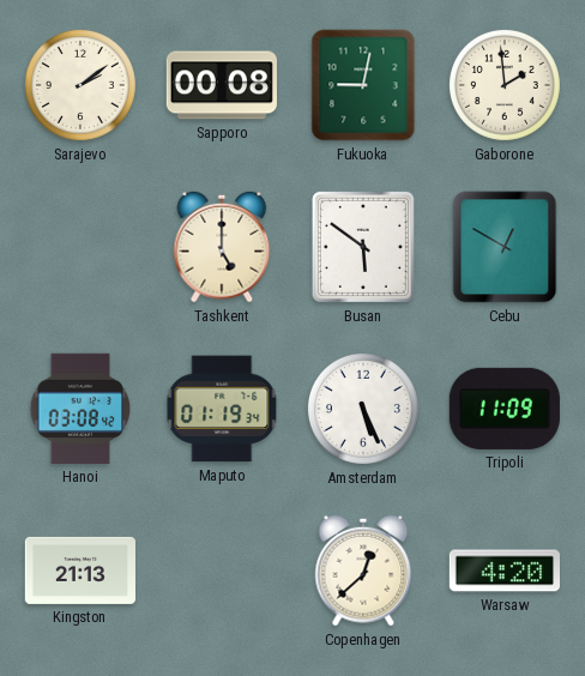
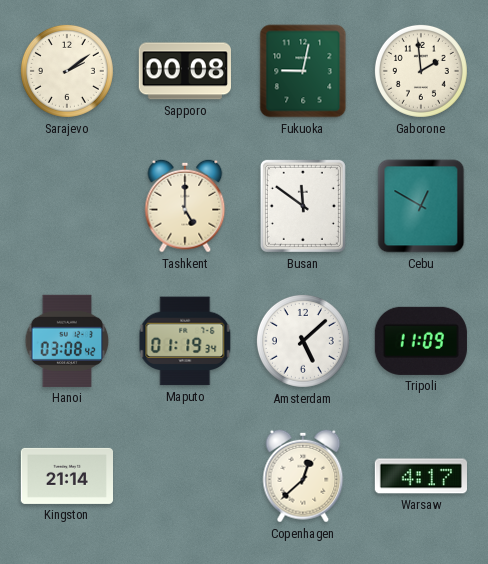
Busan: 5:51 -> 11:51 (303, 206)
Amsterdam: 5:26 -> 5:08 (303, 341)
Kingston: 21:13 -> 21:14 (66, 476)
Warsaw: 4:20 -> 4:17 (420, 476)
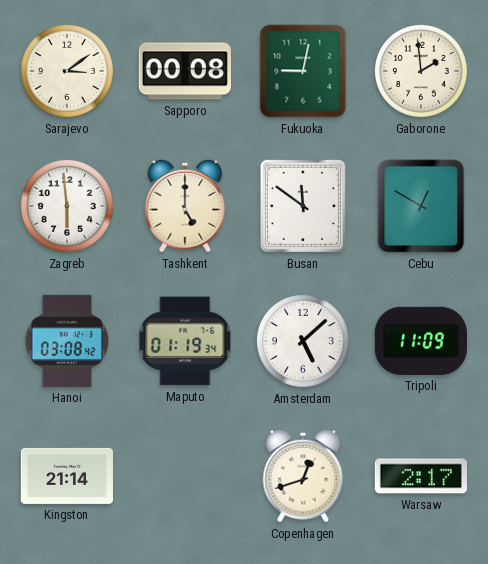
Sarajevo: 2:09 -> 3:09 (67, 71)
Zagreb: none -> 5:59 (67, 206)
Copenhagen: 12:38 -> 12:42 (303, 476)
Warsaw: 4:17 -> 2:17 (420, 476)
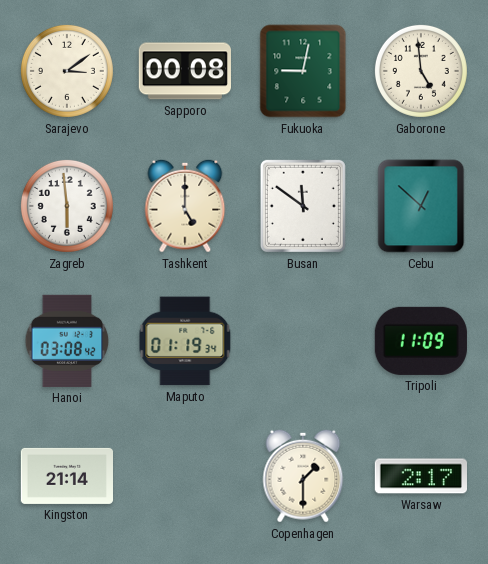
Gaborone: 1:59 -> 4:59 (421, 71)
Cebu: 12:50 -> 12:52 (421, 206)
Amsterdam: 5:08 -> none (303, 341)
Copenhagen: 12:42 -> 1:30 (303, 476)
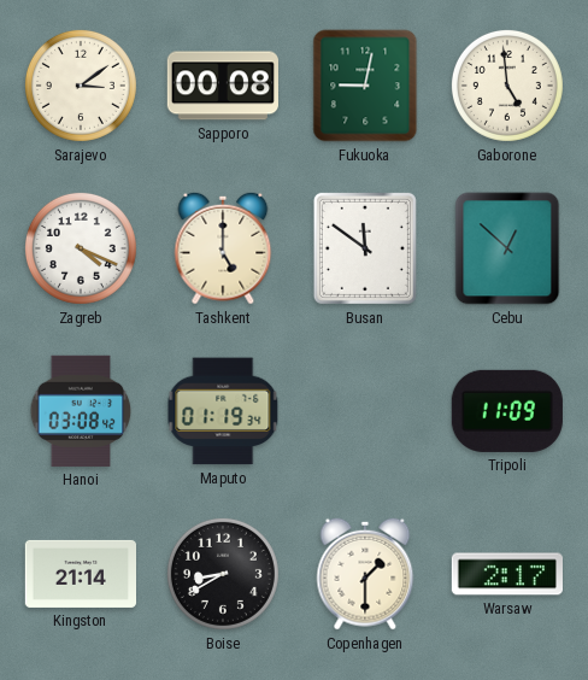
Zagreb: 5:59 -> 4:19 (81, 248)
Boise: none -> 8:40 (223, 574)
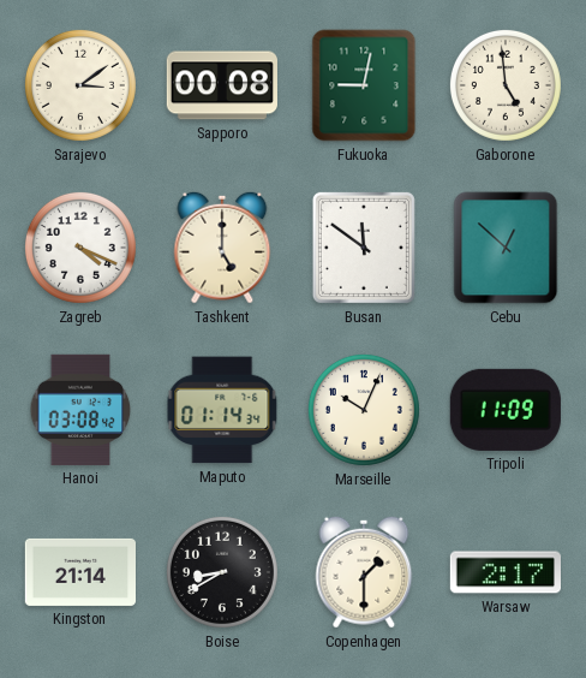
Maputo: 01:19 -> 01:14 (222, 410)
Marseille: none -> 10:04 (364, 410)
